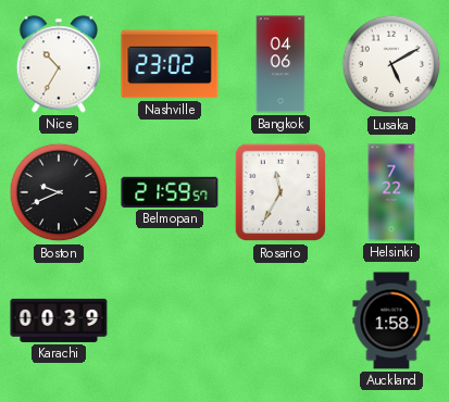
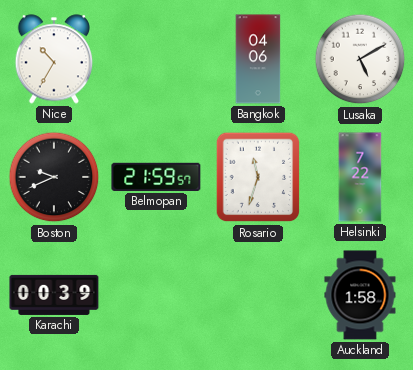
Nashville: 23:02 -> none (170, 64)
Rosario: 11:35 -> 11:33 (258, 177)
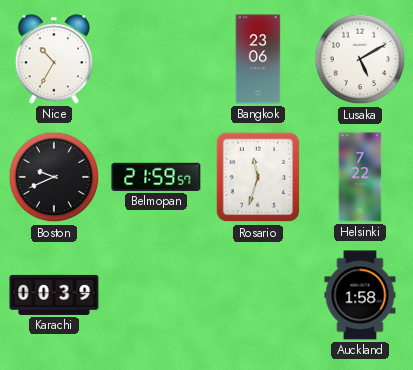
Bangkok: 04:06 -> 23:06 (258, 59)
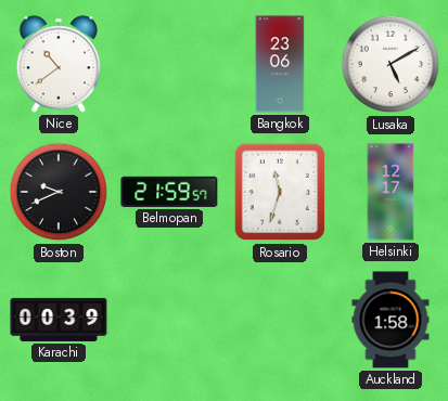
Nice: 10:35 -> 10:39 (59, 64)
Helsinki: 7:22 -> 12:17 (391, 192)
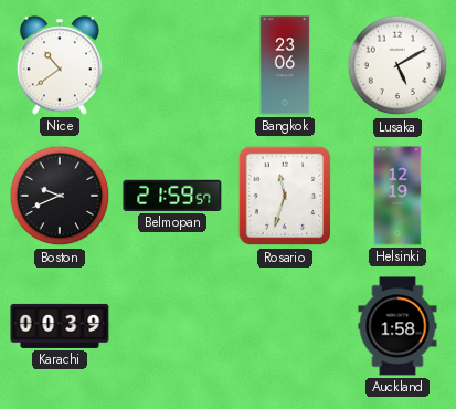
Helsinki: 12:17 -> 12:19 (397, 196)
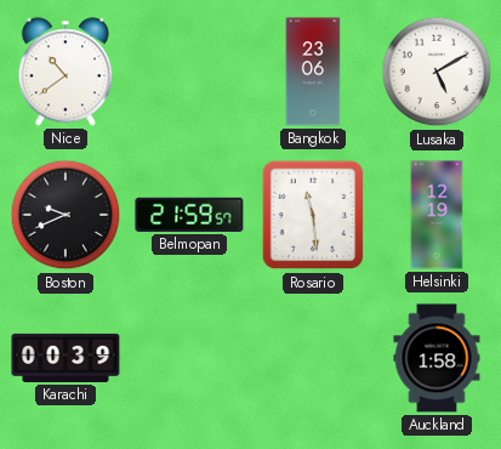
Rosario: 11:33 -> 11:29 (313, 215)
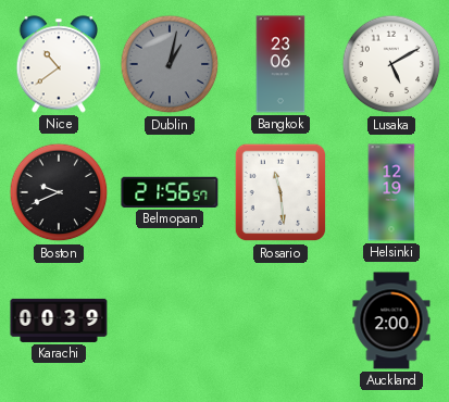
Dublin: none -> 1:02 (170, 64)
Belmopan: 21:59 -> 21:56 (170, 192)
Auckland: 1:58 -> 2:00 (391, 321)
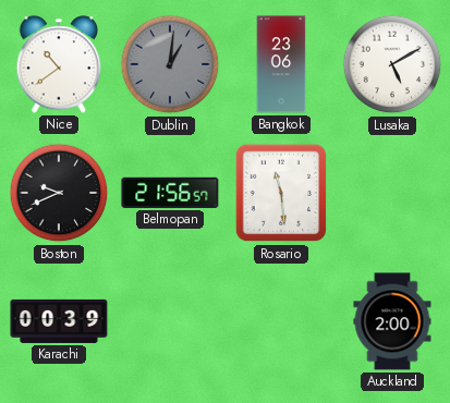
Dublin: 1:02 -> 1:01 (170, 64)
Helsinki: 12:19 -> none (391, 192)
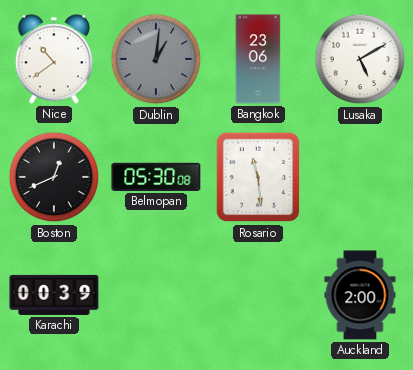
Boston: 9:41 -> 12:41 (54, 177)
Belmopan: 21:56 -> 05:30 (156, 177)
